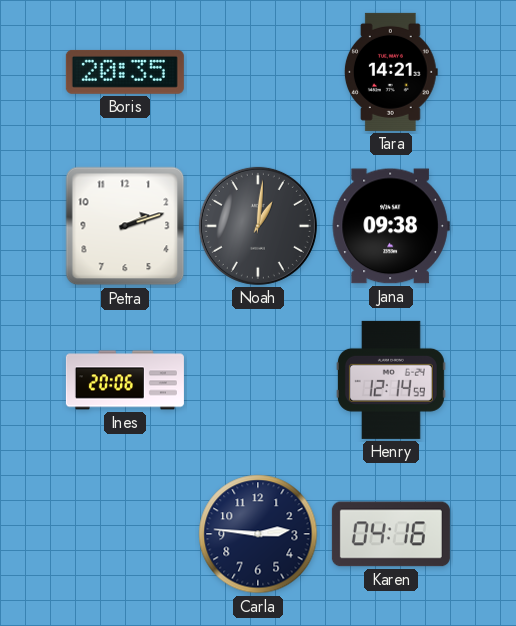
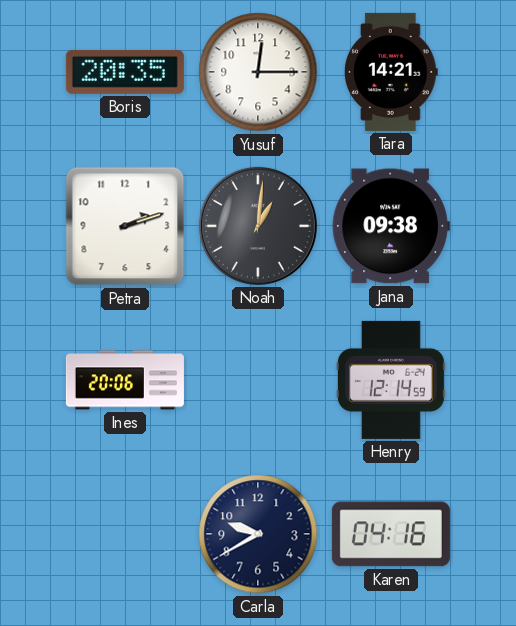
Yusuf: none -> 12:15 (258, 72)
Carla: 2:46 -> 9:40 (258, 534)
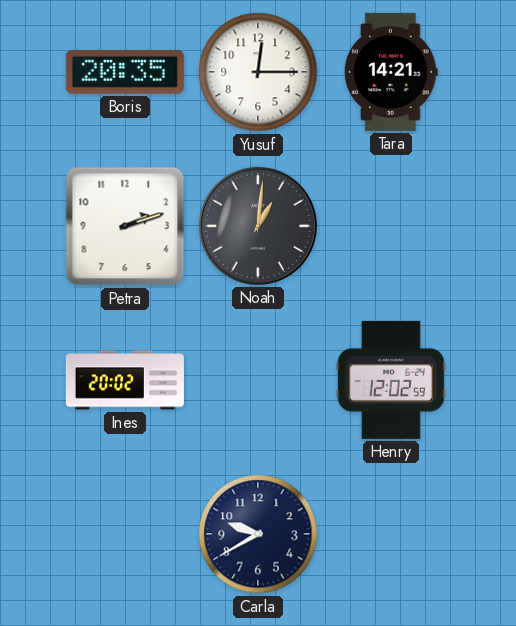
Jana: 09:38 -> none (391, 226)
Ines: 20:06 -> 20:02 (125, 380)
Henry: 12:14 -> 12:02 (391, 380)
Karen: 04:16 -> none (391, 534)
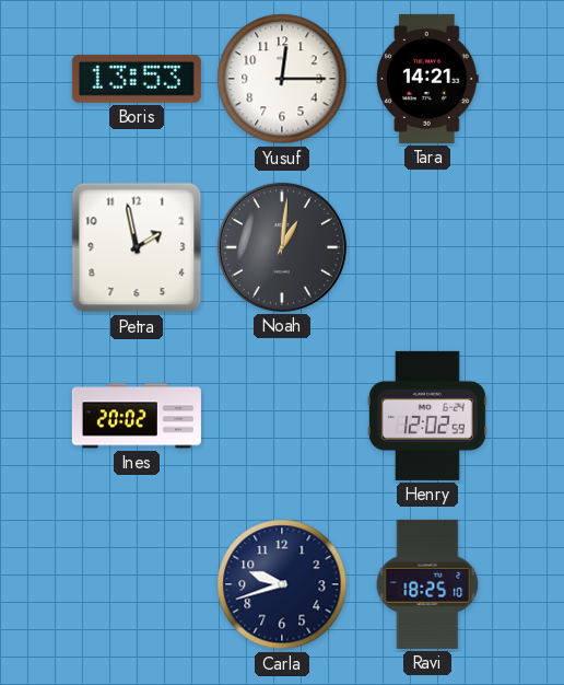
Boris: 20:35 -> 13:53 (137, 79)
Petra: 2:12 -> 1:58 (137, 247)
Carla: 9:40 -> 9:42 (282, 584)
Ravi: none -> 18:25 (427, 584)
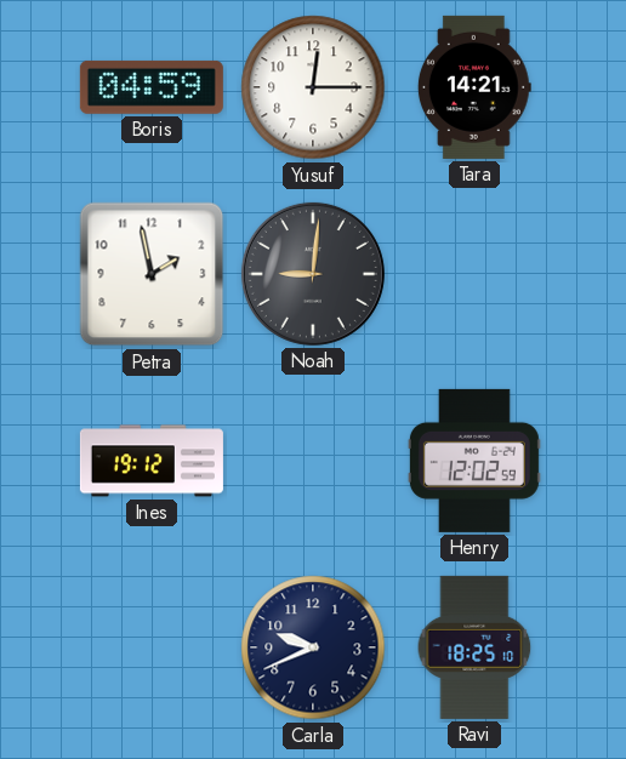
Boris: 13:53 -> 04:59 (152, 87)
Noah: 1:01 -> 9:01 (313, 274)
Ines: 20:02 -> 19:12 (152, 461)
Carla: 9:42 -> 9:41 (313, 647)
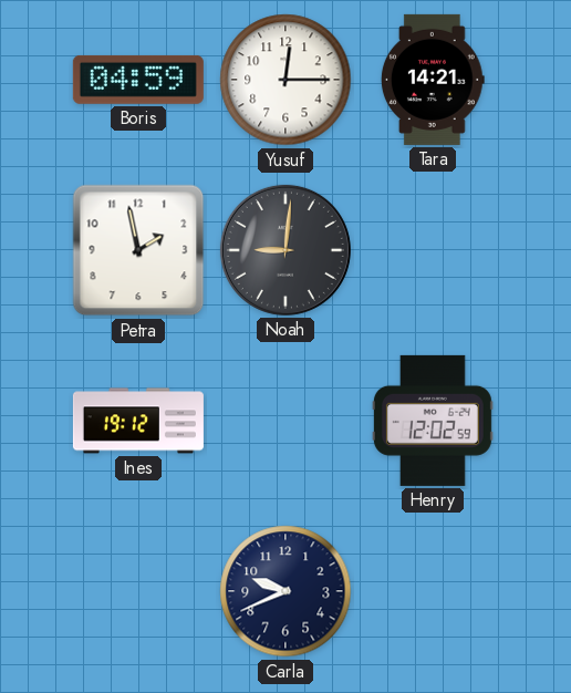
Ravi: 18:25 -> none (474, 647)
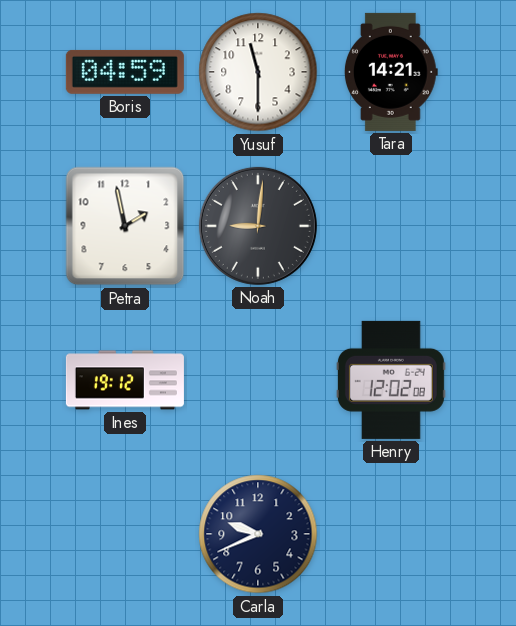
Yusuf: 12:15 -> 11:30 (258, 72)
Henry: 12:02:59 -> 12:02:08 (391, 380)
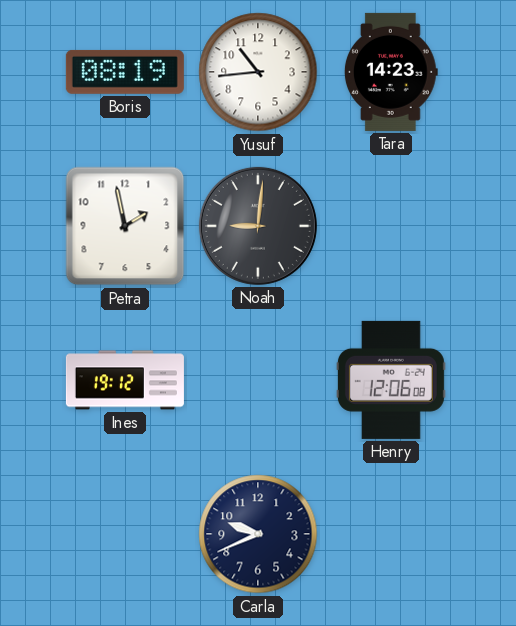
Boris: 04:59 -> 08:19 (125, 72)
Yusuf: 11:30 -> 10:44 (258, 72)
Tara: 14:21 -> 14:23 (391, 72)
Henry: 12:02 -> 12:06 (391, 380)
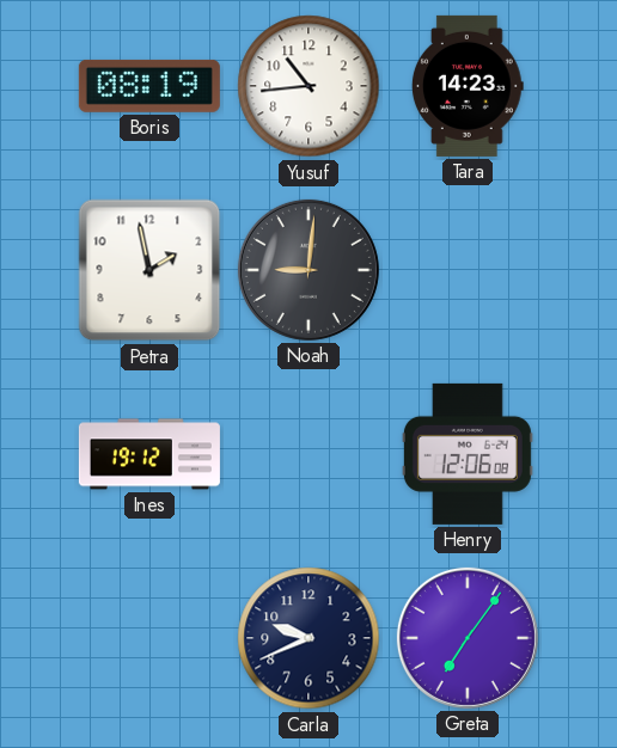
Greta: none -> 7:06 (468, 638)
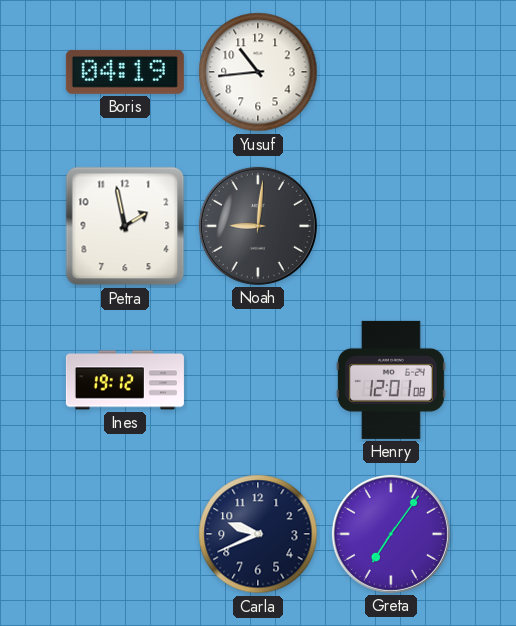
Boris: 08:19 -> 04:19 (125, 72)
Tara: 14:23 -> none (468, 86)
Henry: 12:06 -> 12:01 (391, 380)
